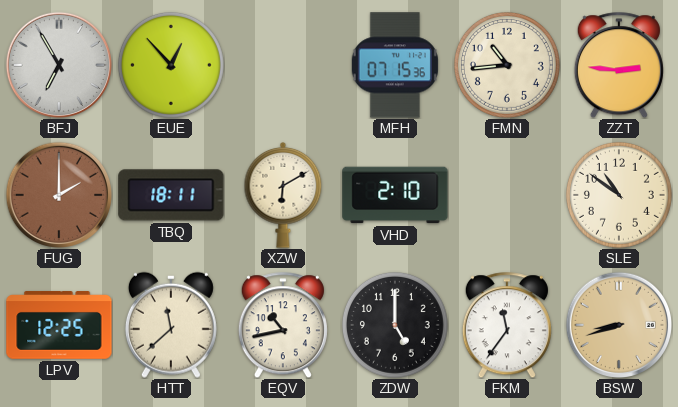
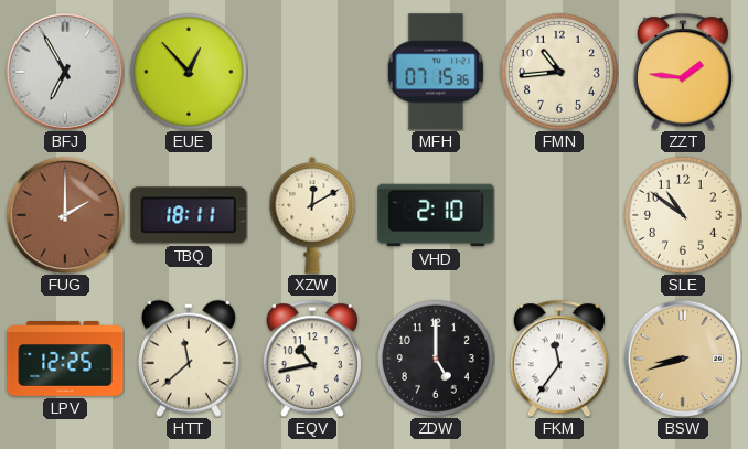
ZZT: 2:46 -> 1:46 (683, 72)
XZW: 6:10 -> 12:10 (312, 216)
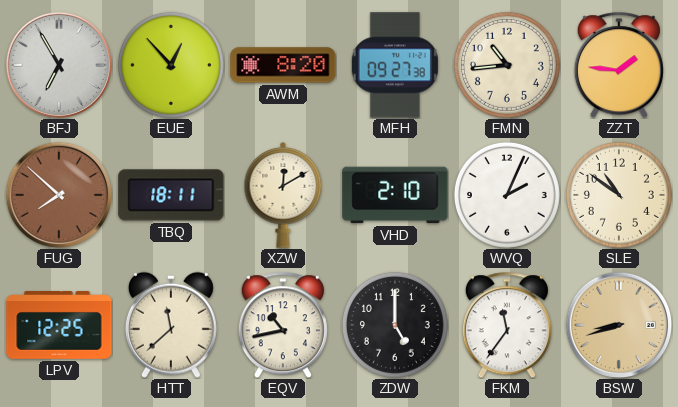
AWM: none -> 8:20 (283, 65)
MFH: 07:15 -> 09:27 (395, 65)
FUG: 2:00 -> 7:52 (58, 194)
WVQ: none -> 2:04 (507, 195)
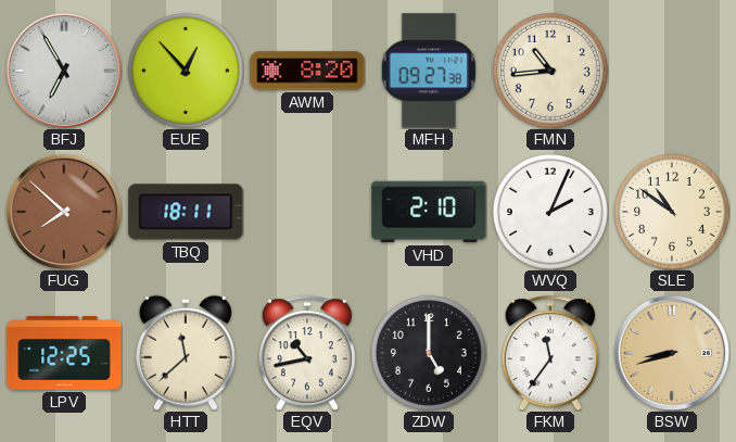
ZZT: 1:46 -> none (619, 65)
XZW: 12:10 -> none (283, 196)
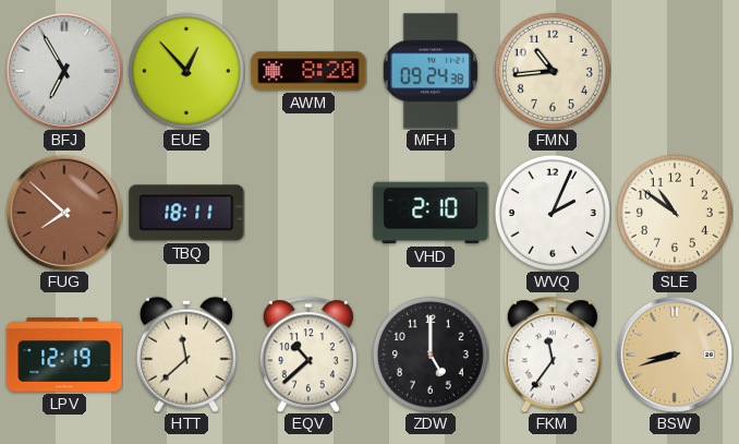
MFH: 09:27 -> 09:24 (431, 71)
LPV: 12:25 -> 12:19 (64, 355)
EQV: 10:43 -> 10:38 (308, 355)
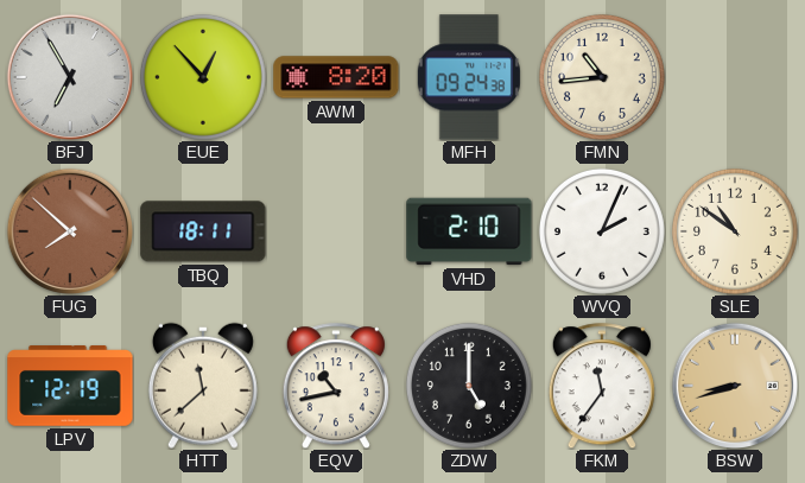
EQV: 10:38 -> 10:43 (336, 386)
